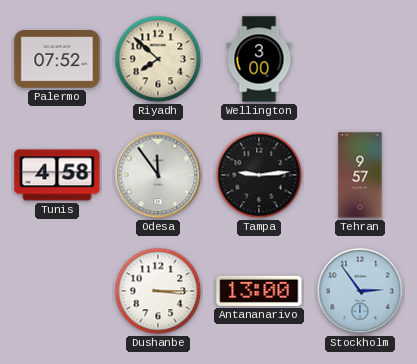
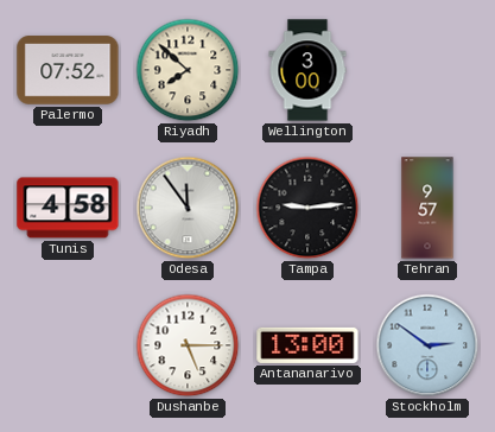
Dushanbe: 3:15 -> 5:15 (188, 345)
Stockholm: 2:54 -> 2:51 (427, 345)
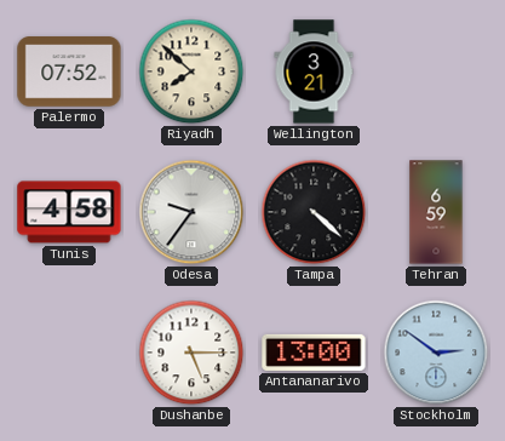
Wellington: 3:00 -> 3:21 (314, 71)
Odesa: 11:54 -> 9:36 (191, 212)
Tampa: 9:14 -> 4:22 (314, 212)
Tehran: 9:57 -> 6:59 (436, 212)
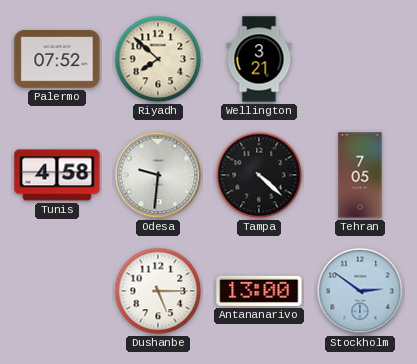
Odesa: 9:36 -> 9:31 (158, 175)
Tehran: 6:59 -> 7:05 (360, 175)
